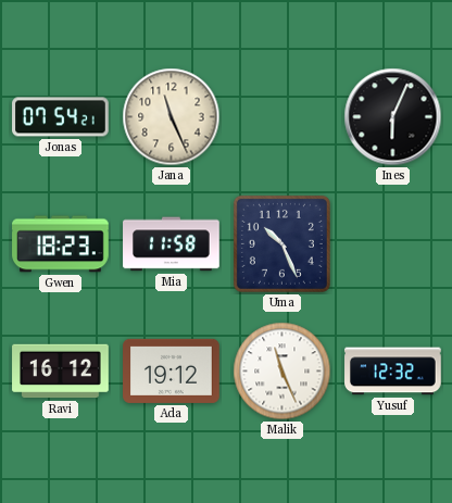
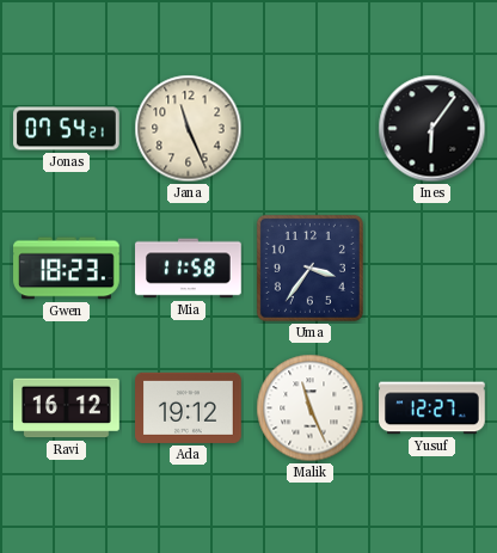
Ines: 6:04 -> 6:06 (432, 129)
Uma: 10:26 -> 3:36 (309, 268)
Yusuf: 12:32 -> 12:27 (432, 408)
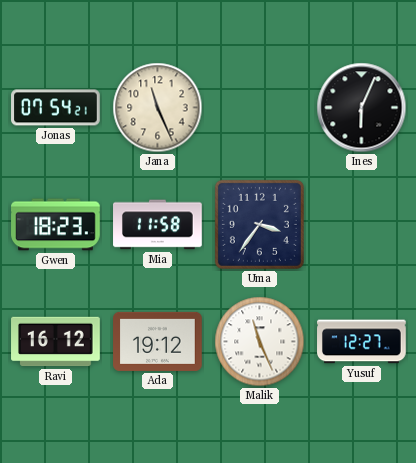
Ines: 6:06 -> 6:04 (362, 108)
